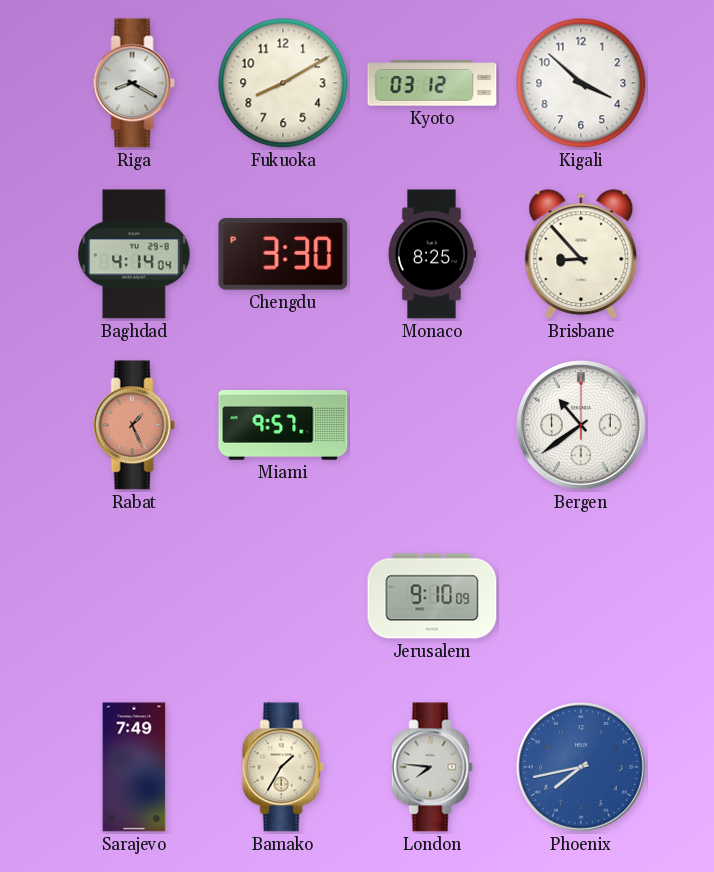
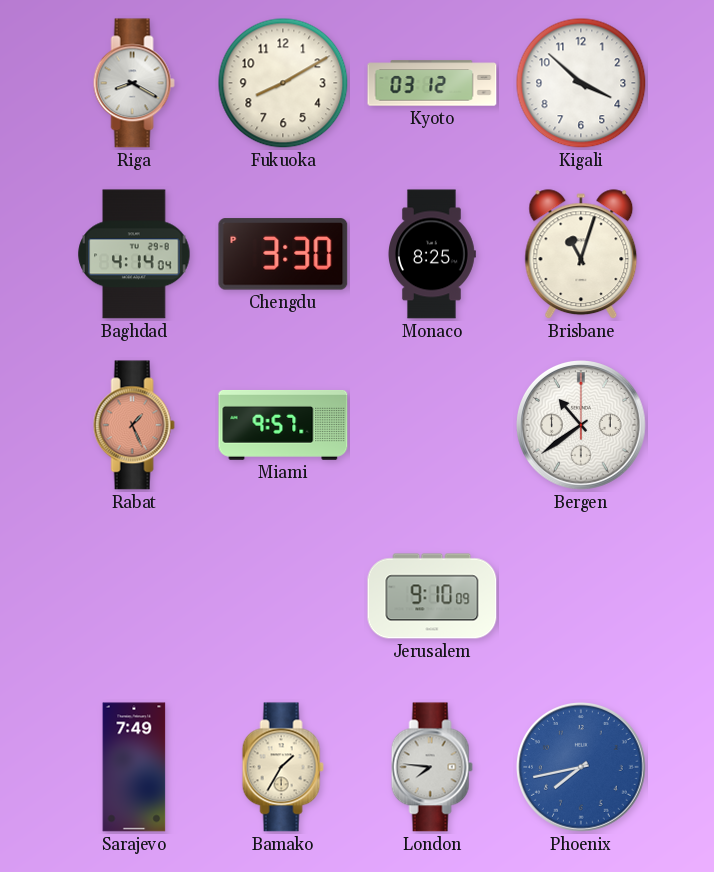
Brisbane: 8:53 -> 11:03 (581, 255)
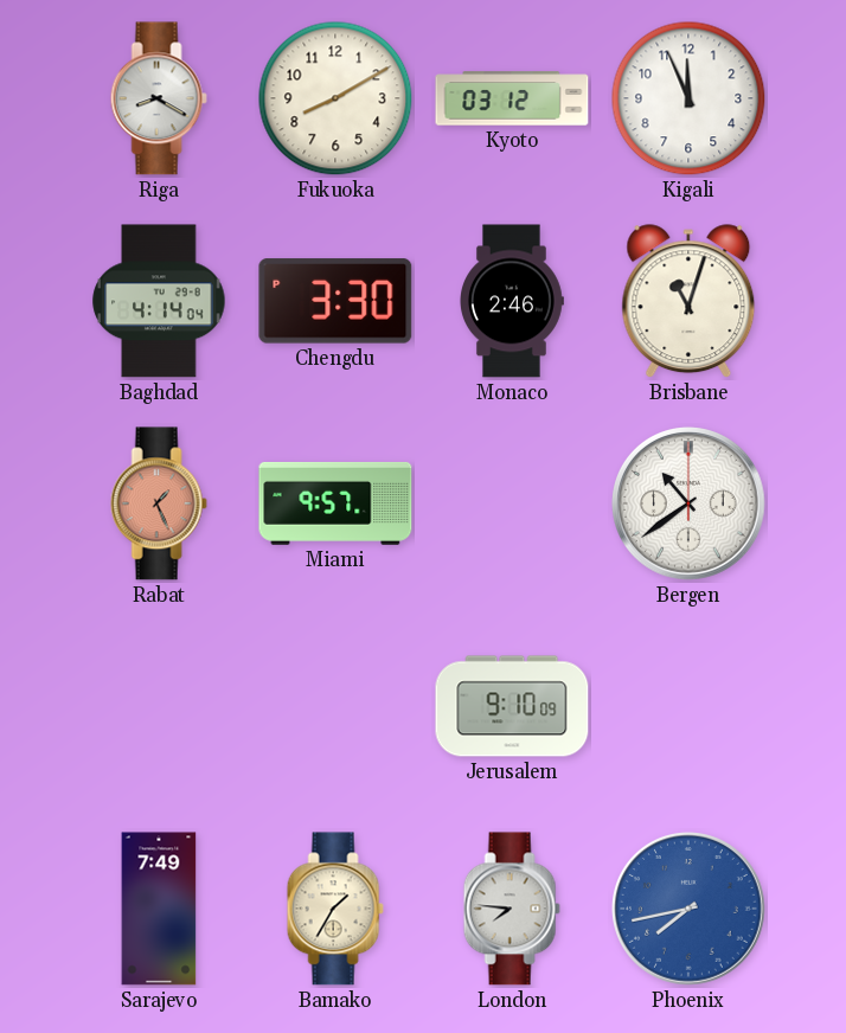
Kigali: 3:52 -> 11:56 (688, 98)
Monaco: 8:25 -> 2:46 (512, 301)
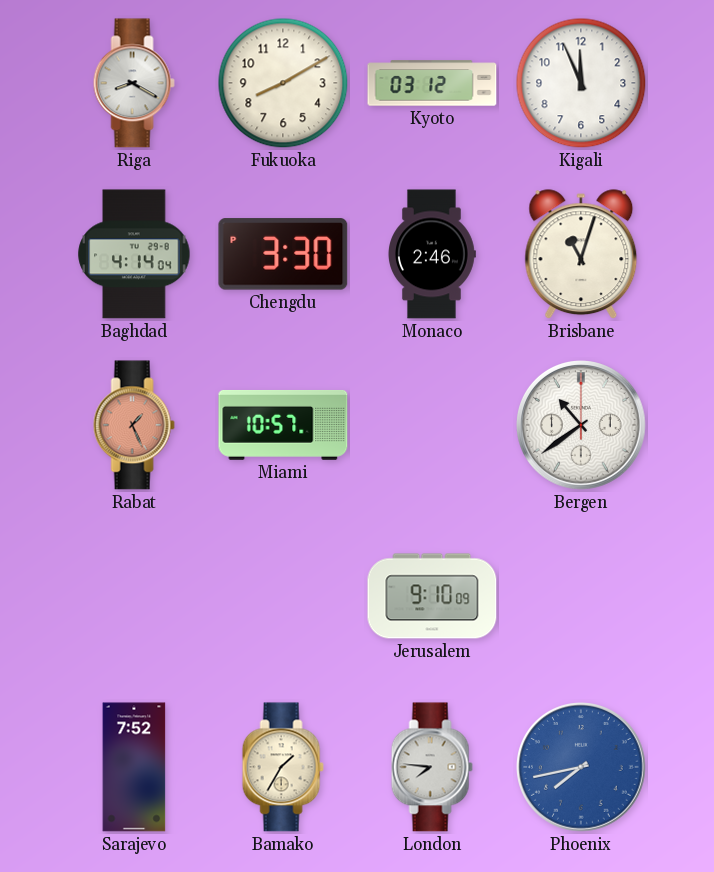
Miami: 9:57 -> 10:57 (283, 425)
Sarajevo: 7:49 -> 7:52 (134, 767)
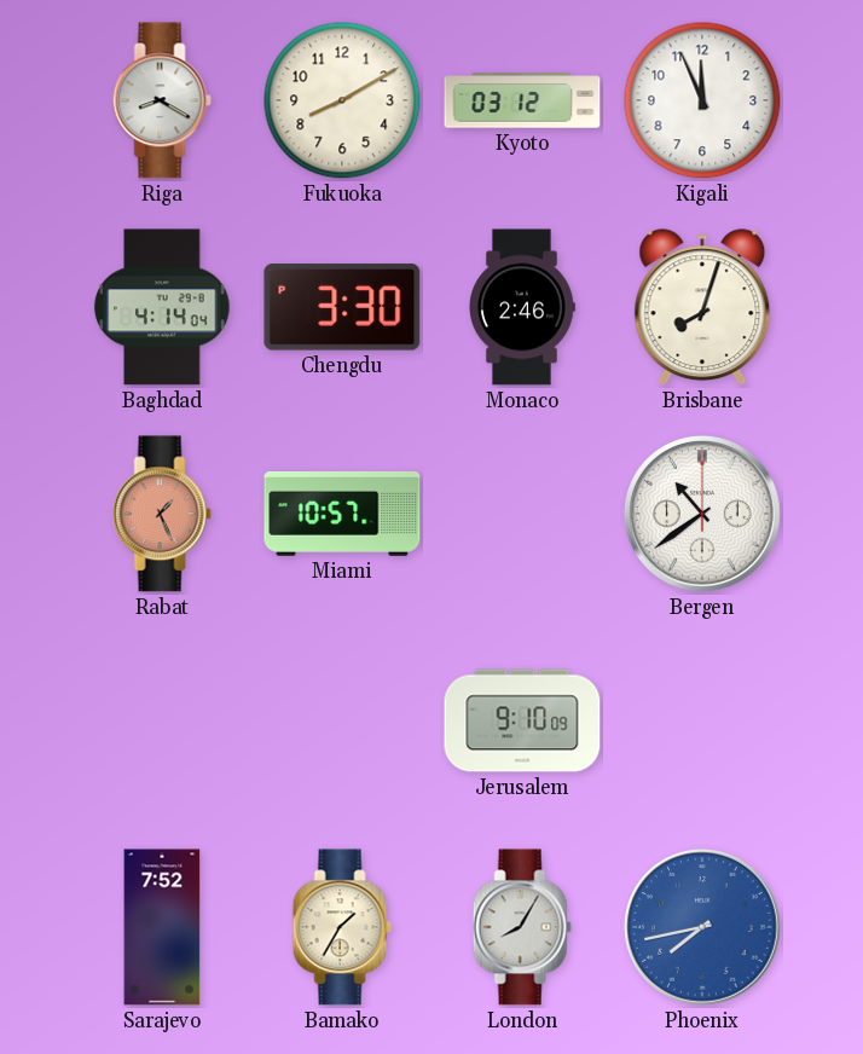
Brisbane: 11:03 -> 8:03 (702, 308)
London: 7:46 -> 8:05 (522, 927)
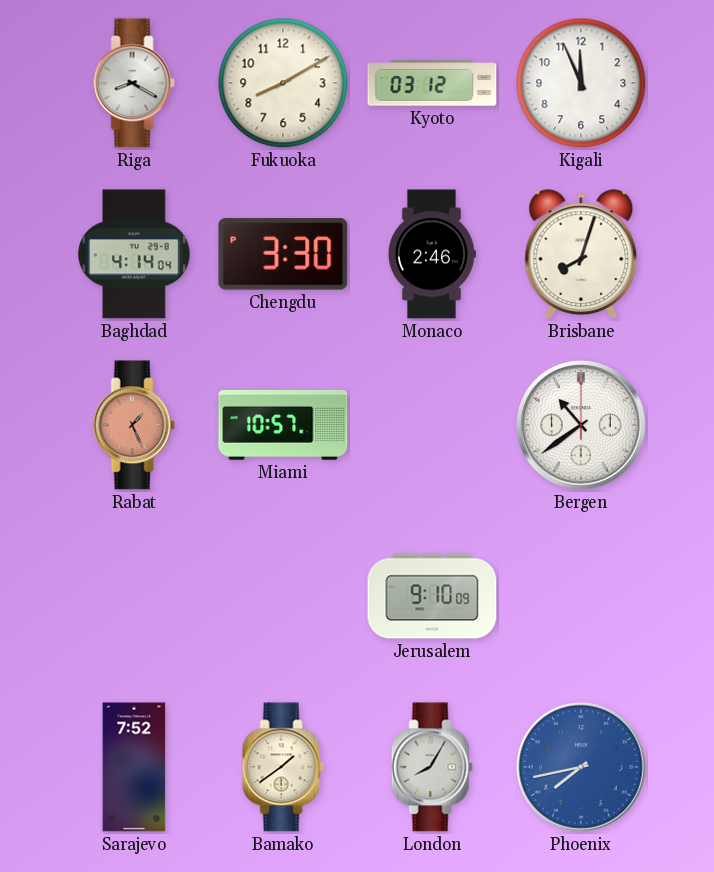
Bamako: 1:35 -> 1:39 (283, 767)
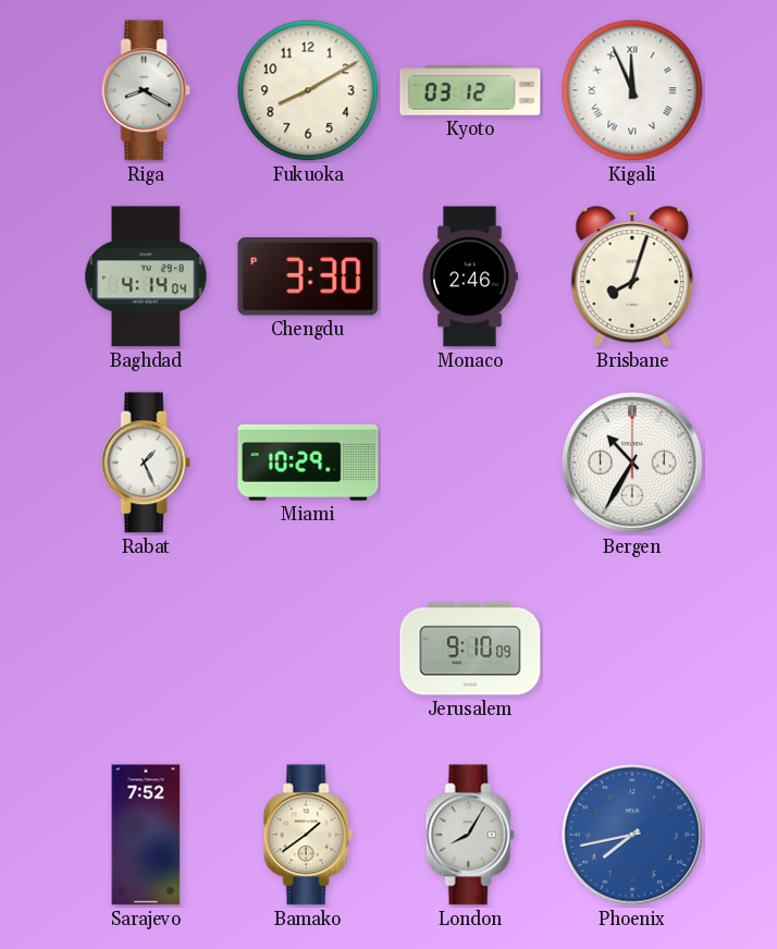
Kigali numerals: Arabic -> Roman (632, 90)
Rabat dial: salmon -> white (146, 463)
Miami: 10:57 -> 10:29 (308, 463)
Bergen: 10:39 -> 10:35 (633, 464)
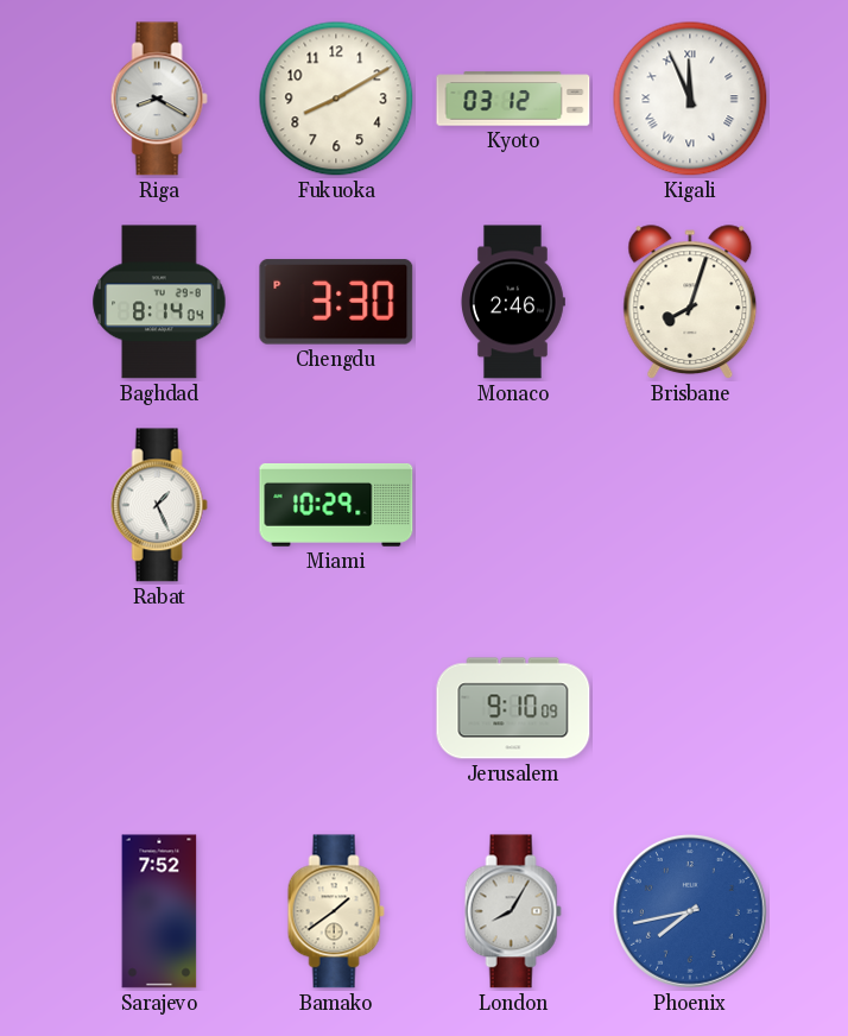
Baghdad: 4:14 -> 8:14 (159, 302)
Bergen: 10:35 -> none (633, 464)
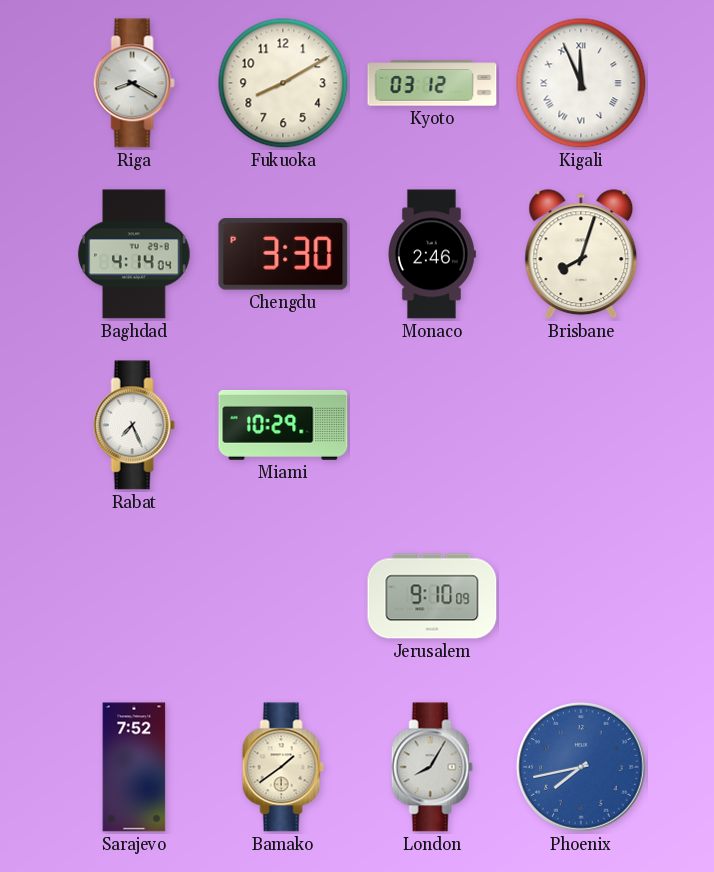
Baghdad: 8:14 -> 4:14 (134, 254)
Rabat: 1:26 -> 7:26 (134, 425)
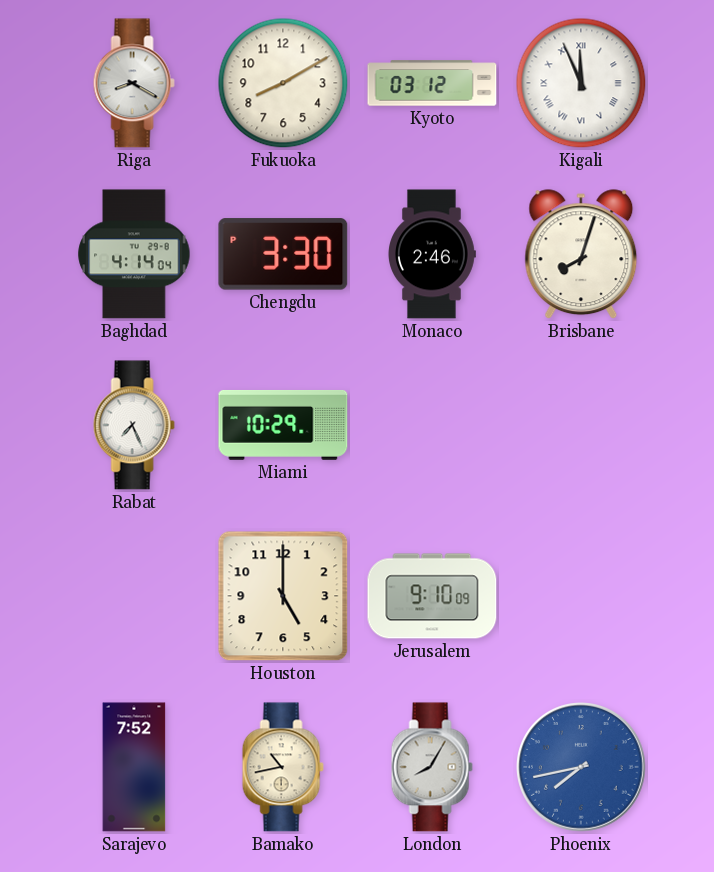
Houston: none -> 5:00 (283, 596)
Bamako: 1:39 -> 10:43 (283, 767)
